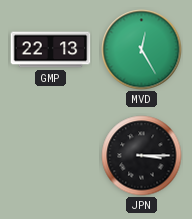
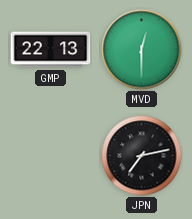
MVD: 12:25 -> 12:30 (142, 50)
JPN: 3:15 -> 7:13 (142, 156)
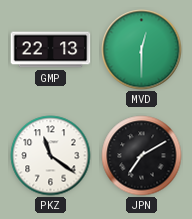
PKZ: none -> 11:21 (51, 156)
JPN: 7:13 -> 7:10 (142, 156)
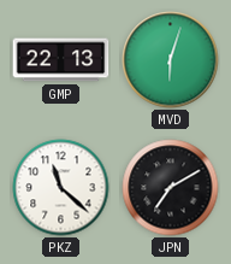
MVD: 12:30 -> 6:03 (171, 60)
PKZ: 11:21 -> 11:22 (61, 188)
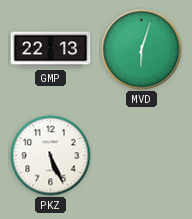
PKZ: 11:22 -> 5:26 (51, 156)
JPN: 7:10 -> none (171, 188)
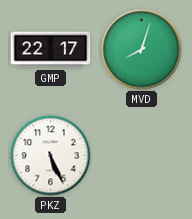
GMP: 22:13 -> 22:17 (51, 50)
MVD: 6:03 -> 8:03 (142, 50)
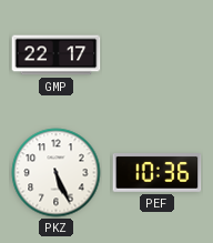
MVD: 8:03 -> none (142, 50)
PEF: none -> 10:36 (158, 173)
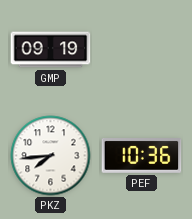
GMP: 22:17 -> 09:19 (51, 50)
PKZ: 5:26 -> 7:44 (51, 156)
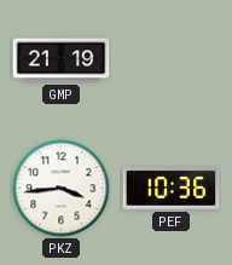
GMP: 09:19 -> 21:19 (62, 61)
PKZ: 7:44 -> 3:44 (62, 189)
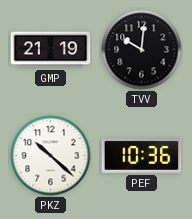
TVV: none -> 10:01 (142, 50)
PKZ: 3:44 -> 10:22 (51, 156)
